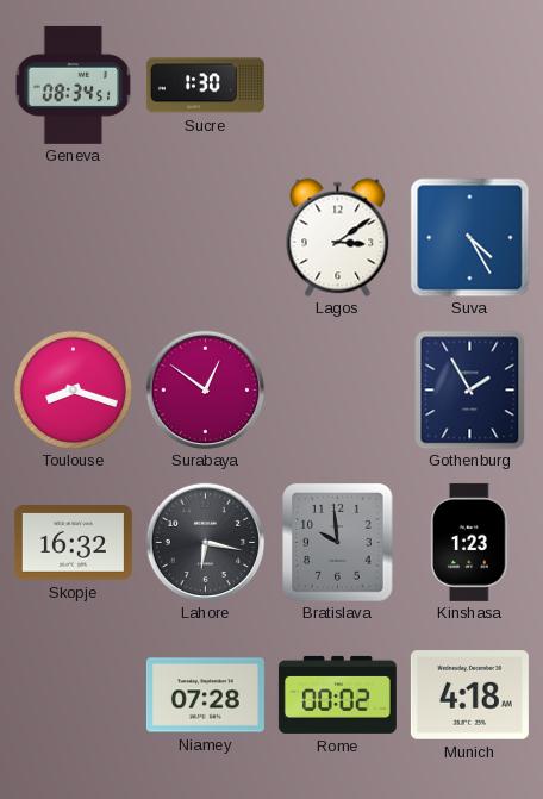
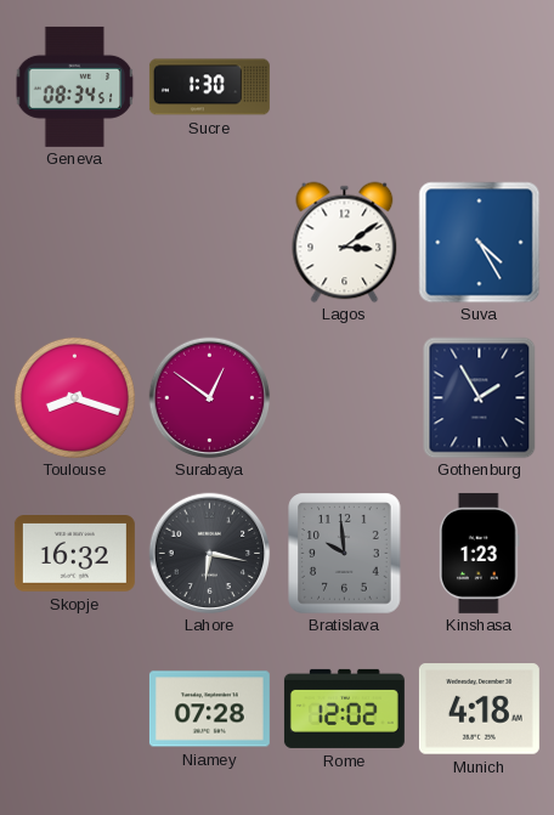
Rome: 00:02 -> 12:02 (344, 708)
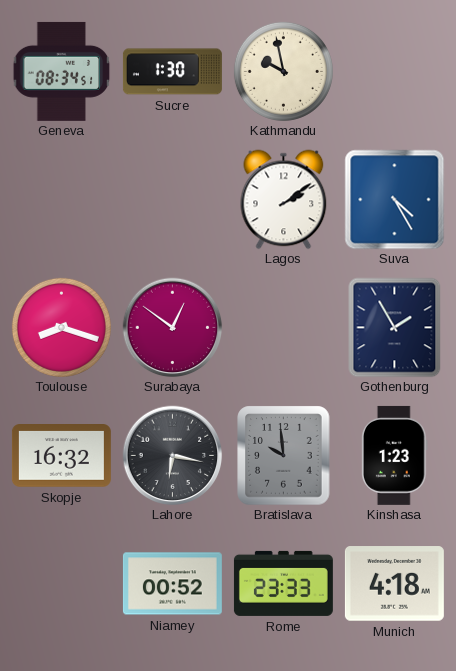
Kathmandu: none -> 9:58 (283, 71)
Lagos: 3:09 -> 2:09 (284, 199)
Niamey: 07:28 -> 00:52 (172, 584)
Rome: 12:02 -> 23:33 (283, 583)
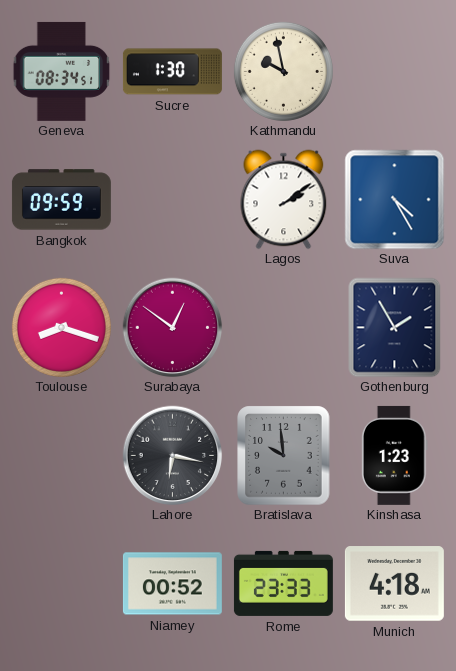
Bangkok: none -> 09:59 (61, 200)
Skopje: 16:32 -> none (61, 456)
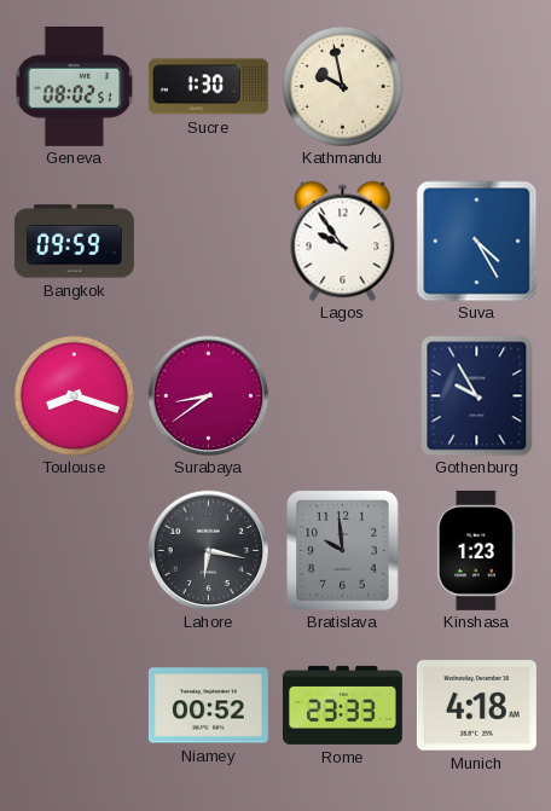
Geneva: 08:34 -> 08:02 (75, 86)
Lagos: 2:09 -> 9:54 (343, 241)
Surabaya: 12:51 -> 8:39 (208, 395)
Gothenburg: 1:55 -> 9:55 (477, 395)
